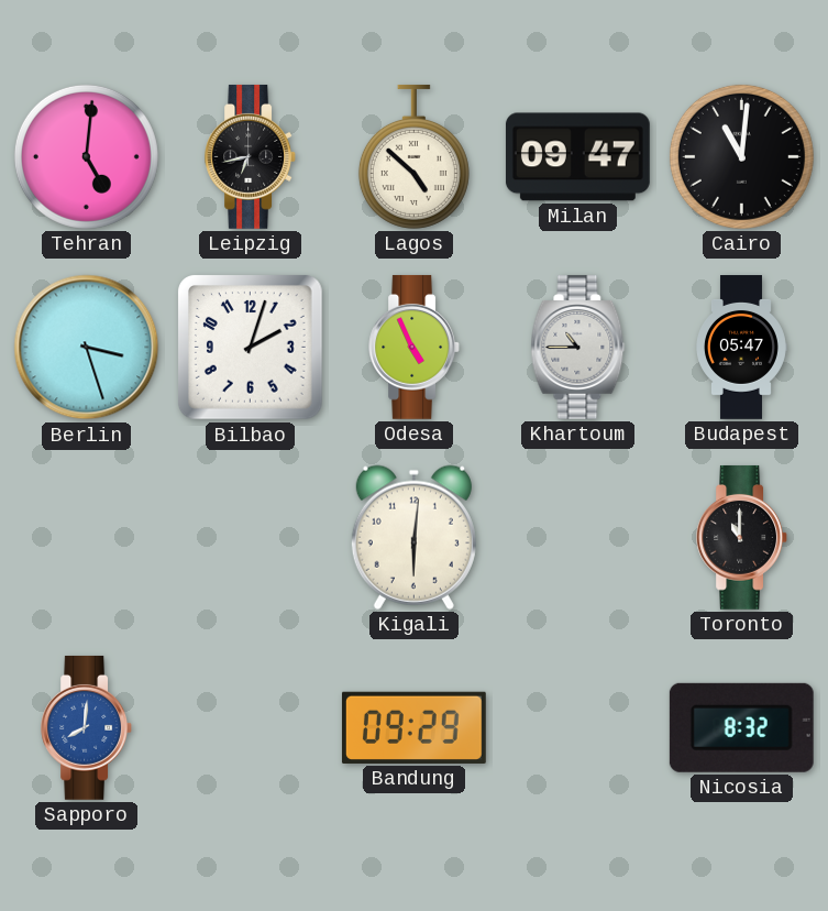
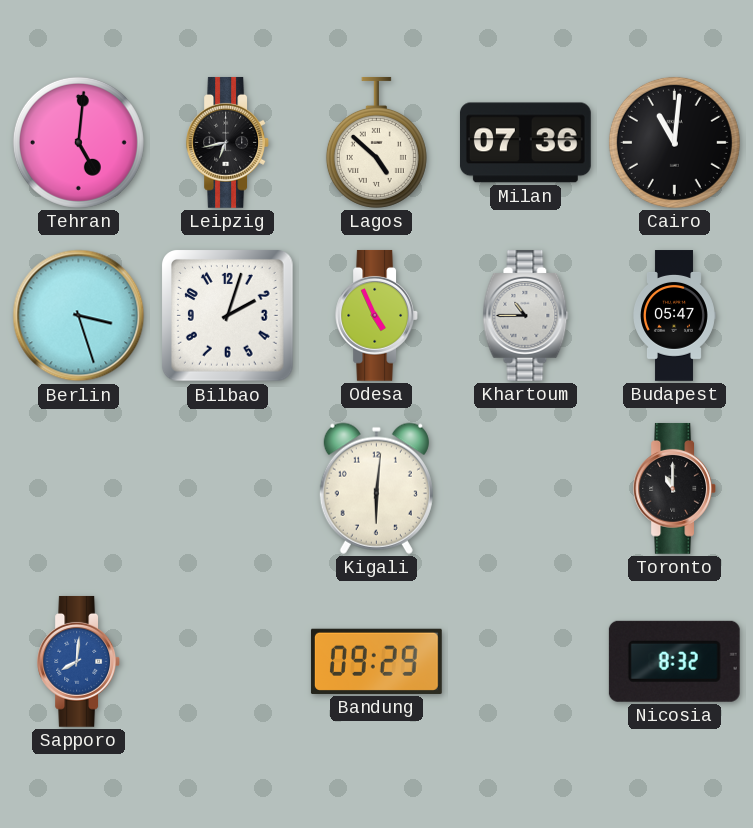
Milan: 09:47 -> 07:36 (525, 143)
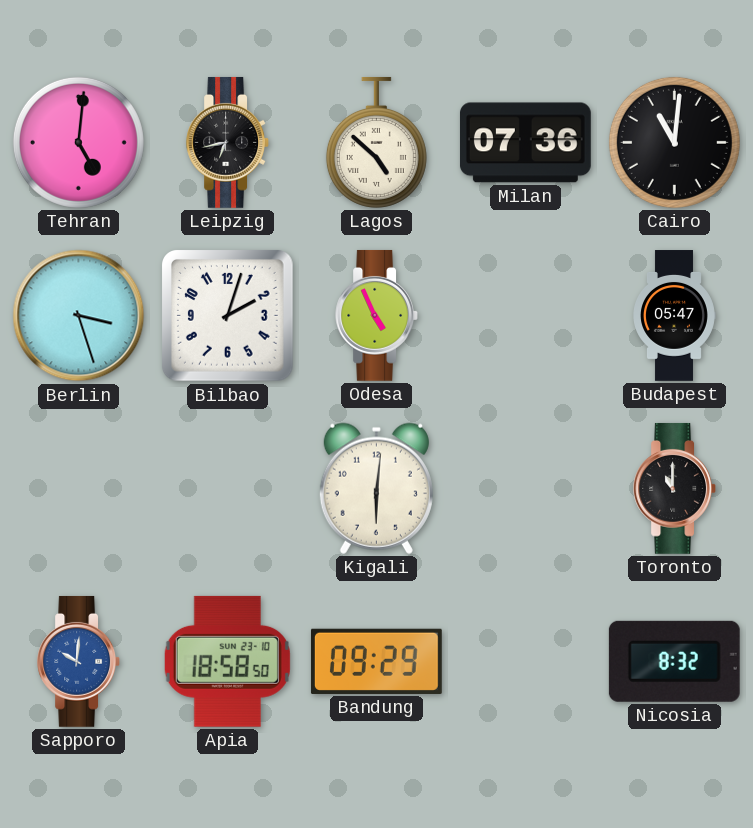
Khartoum: 10:45 -> none (526, 315)
Sapporo: 8:01 -> 10:01 (78, 661)
Apia: none -> 18:58 (227, 661)
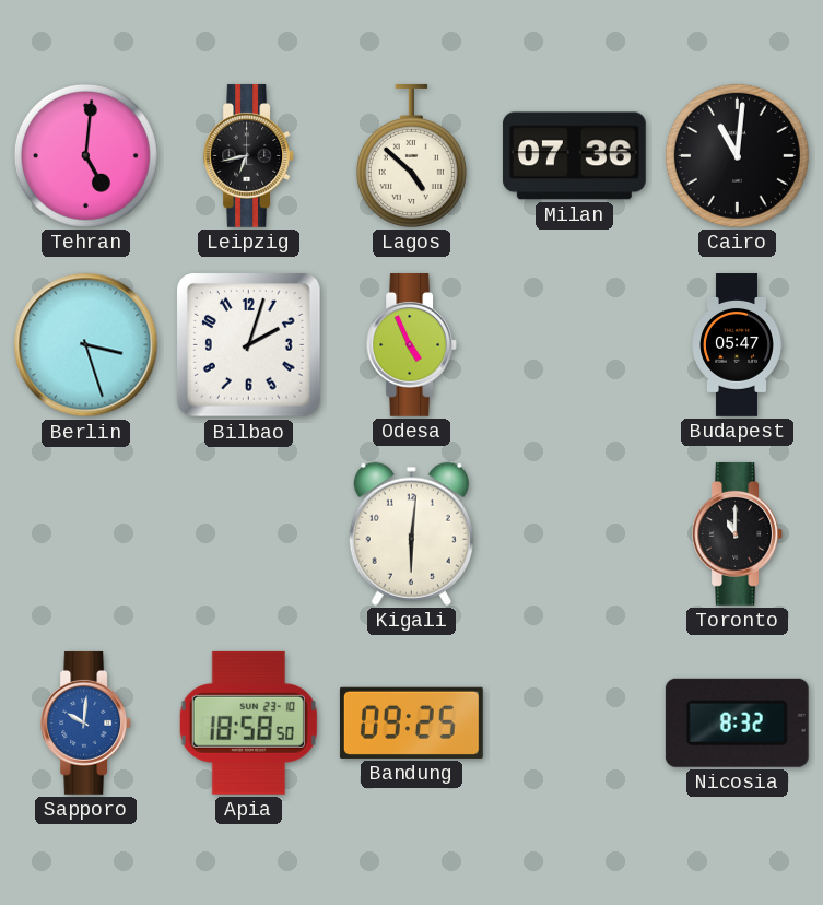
Bandung: 09:29 -> 09:25 (411, 722)
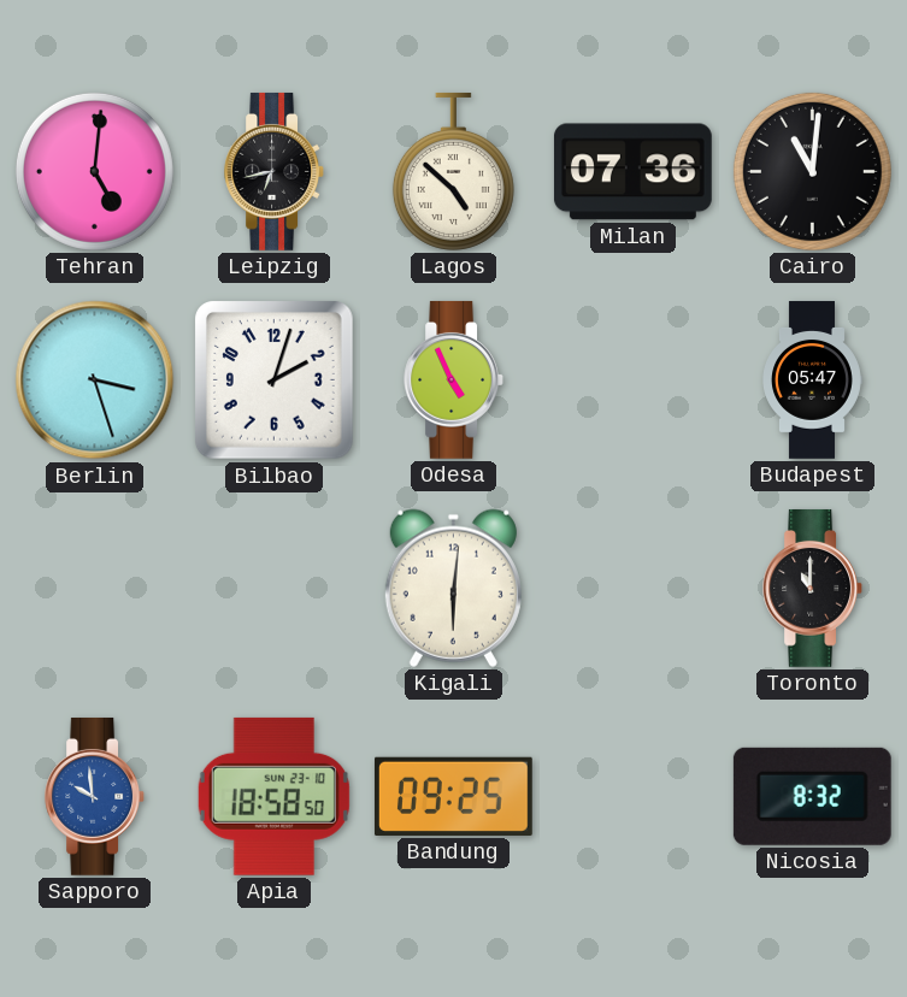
Sapporo: 10:01 -> 9:59 (94, 796)
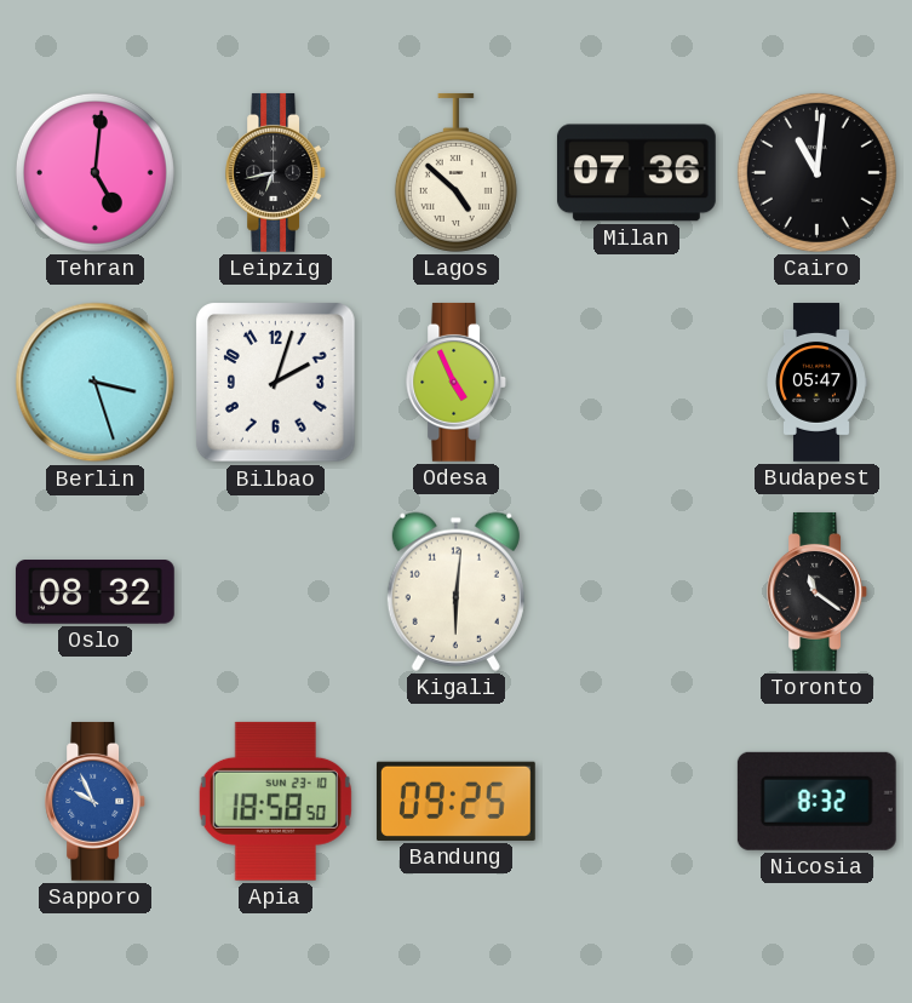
Oslo: none -> 08:32 (94, 592)
Toronto: 11:00 -> 11:21 (816, 591)
Sapporo: 9:59 -> 9:56 (94, 801)
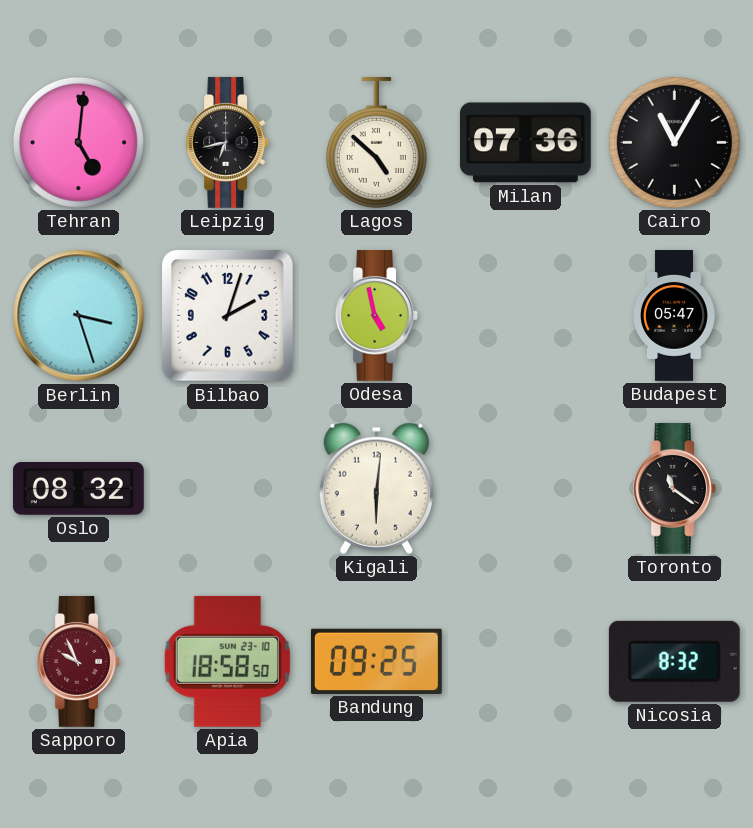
Cairo: 11:01 -> 11:05 (674, 142)
Odesa: 4:56 -> 4:58 (376, 315)
Sapporo dial: blue -> burgundy (78, 661)
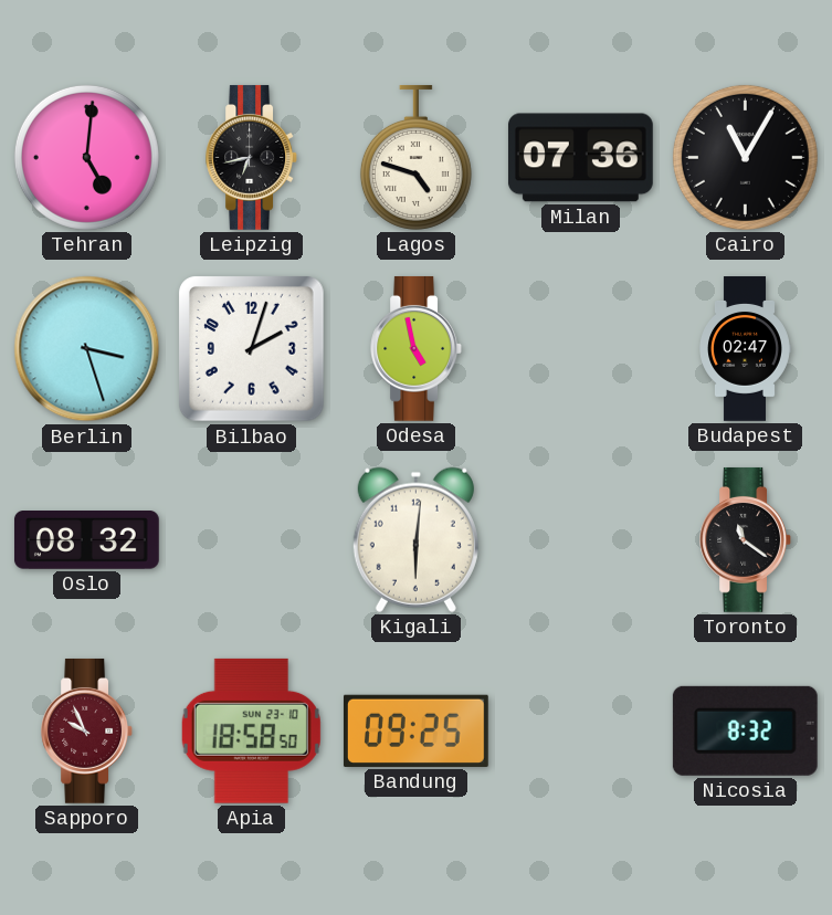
Lagos: 4:52 -> 4:48 (415, 157)
Budapest: 05:47 -> 02:47 (746, 349)
